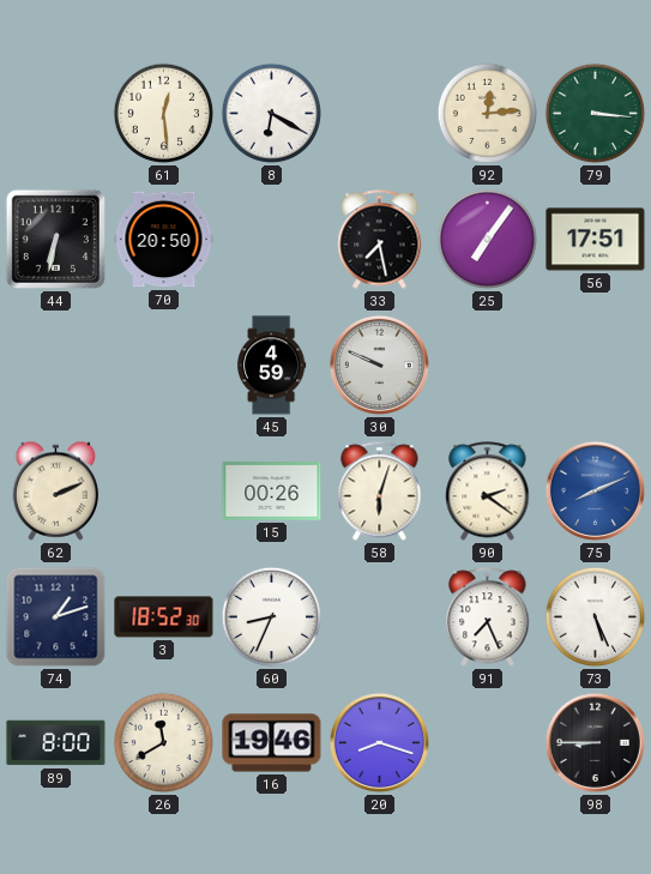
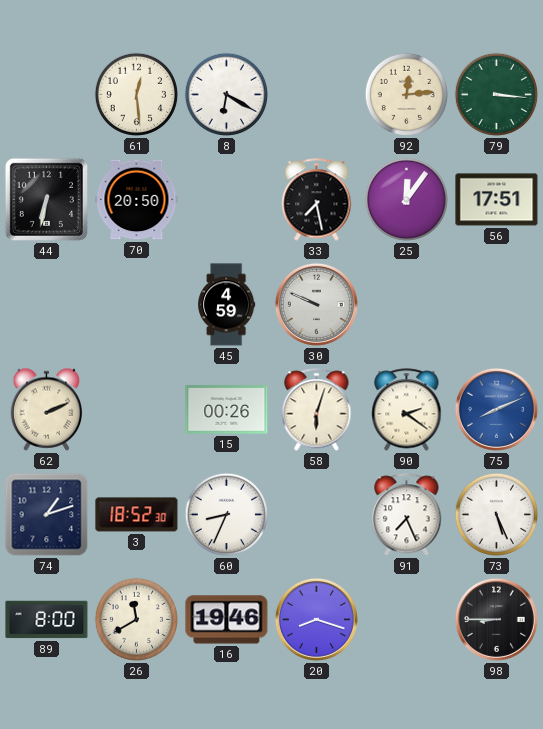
25: 7:06 -> 12:06 (406, 199)
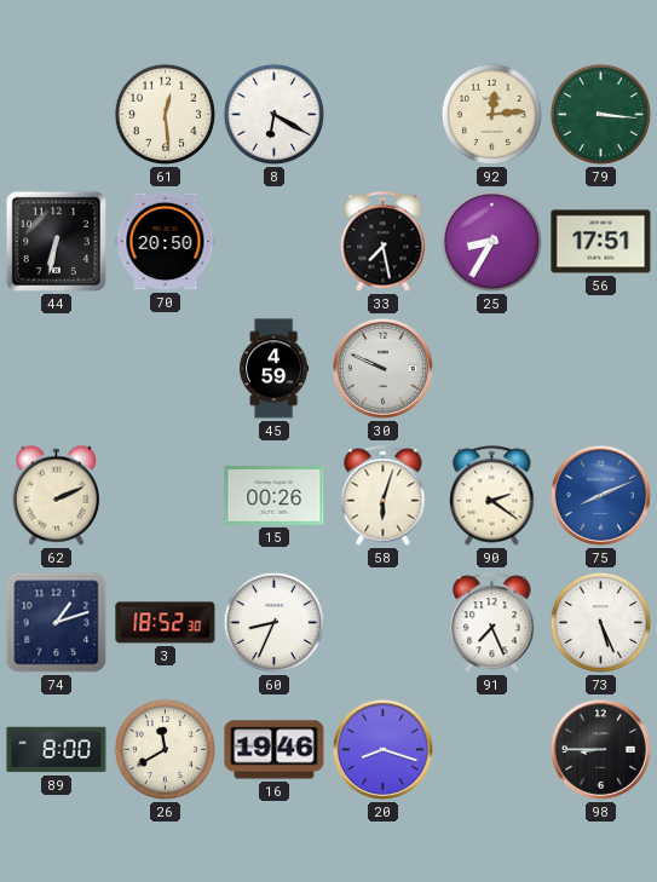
25: 12:06 -> 8:35 (491, 241)
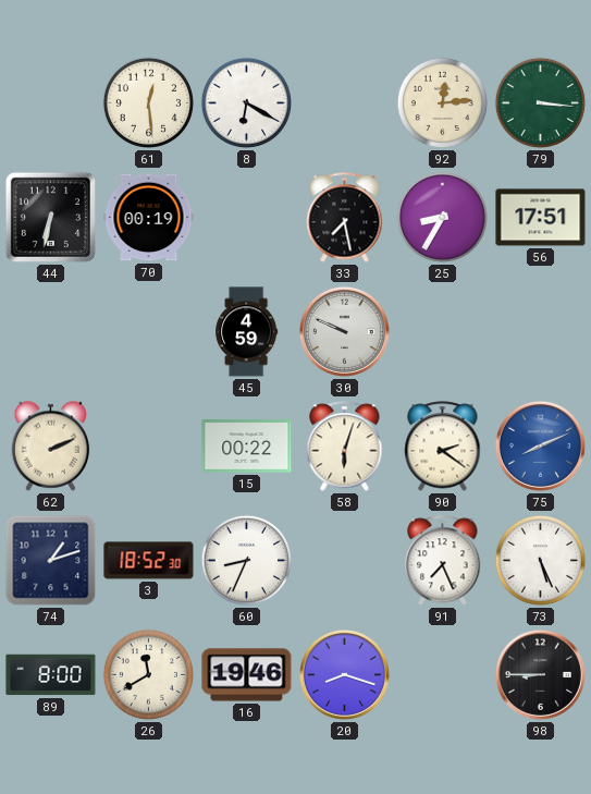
70: 20:50 -> 00:19 (149, 218)
15: 00:26 -> 00:22 (247, 447)
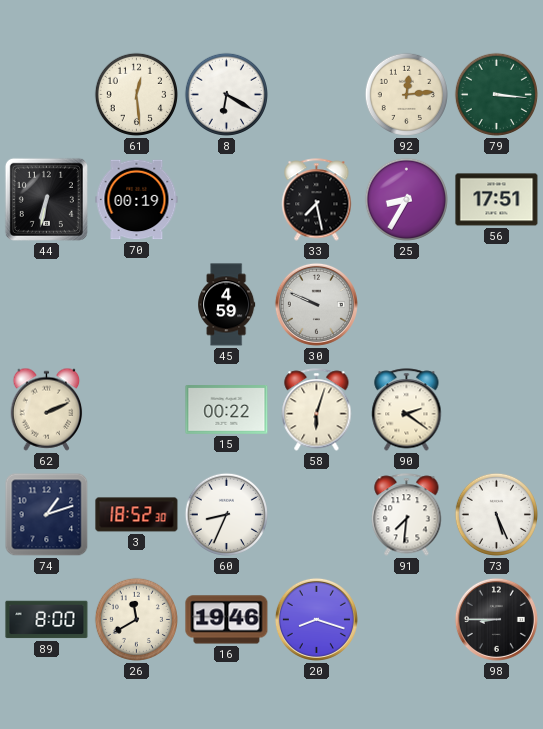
75: 8:11 -> none (540, 445)
91: 7:26 -> 7:31 (407, 515)
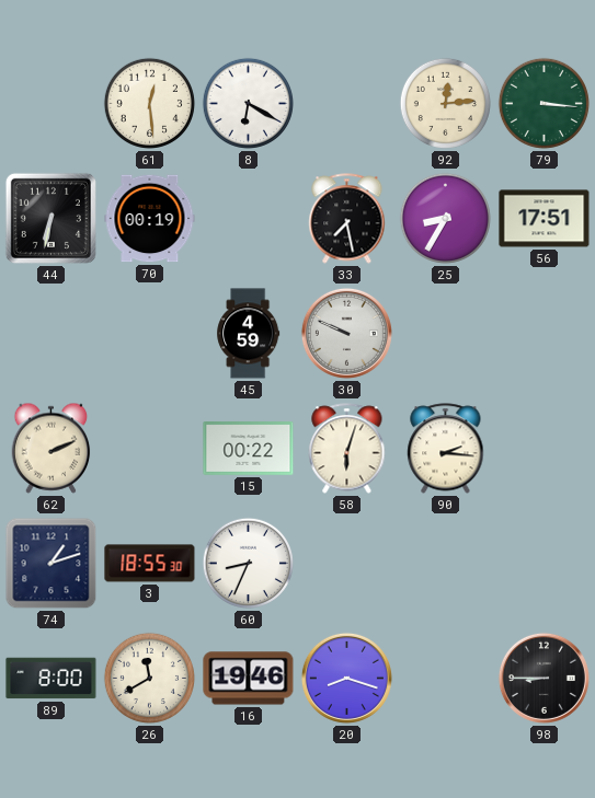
90: 2:21 -> 2:16 (446, 449)
3: 18:52 -> 18:55 (150, 564)
91: 7:31 -> none (407, 515)
73: 5:26 -> none (496, 514)
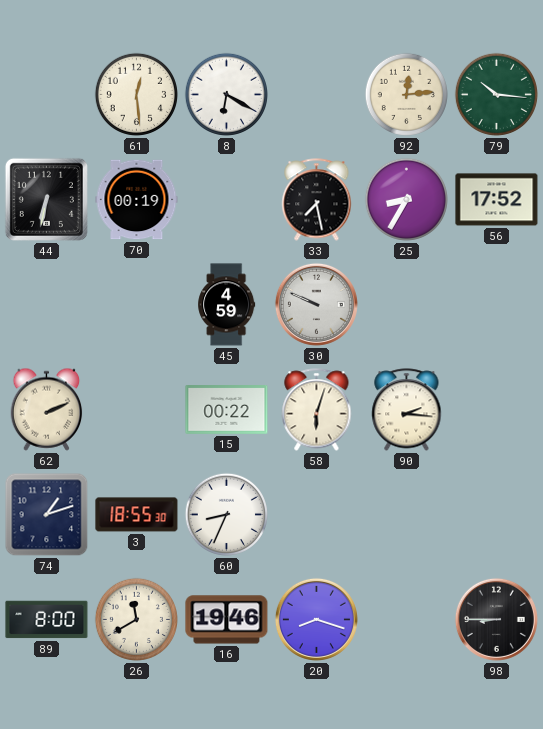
79: 3:16 -> 10:16 (496, 94)
56: 17:51 -> 17:52 (497, 200)
